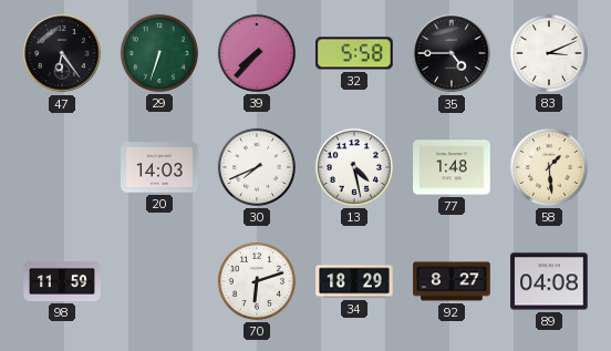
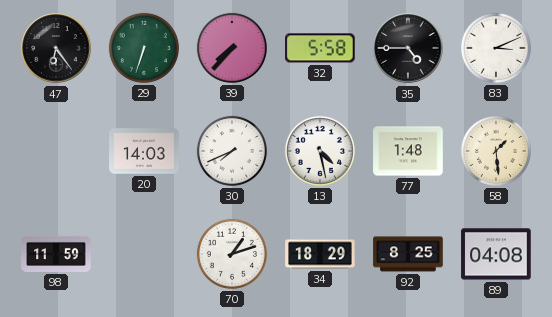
70: 6:12 -> 1:12 (232, 254)
92: 8:27 -> 8:25 (408, 254)
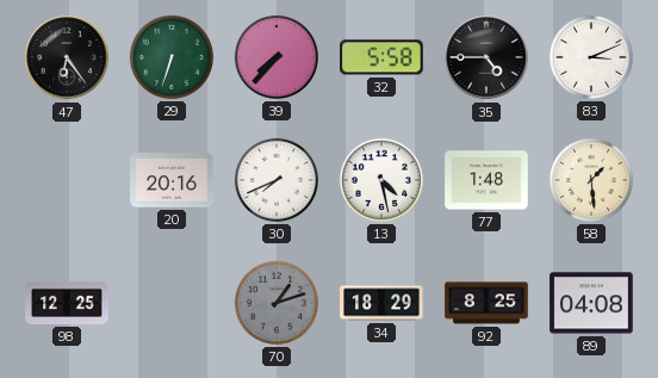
20: 14:03 -> 20:16 (172, 180)
98: 11:59 -> 12:25 (67, 303)
70 dial: white -> grey (277, 303)
